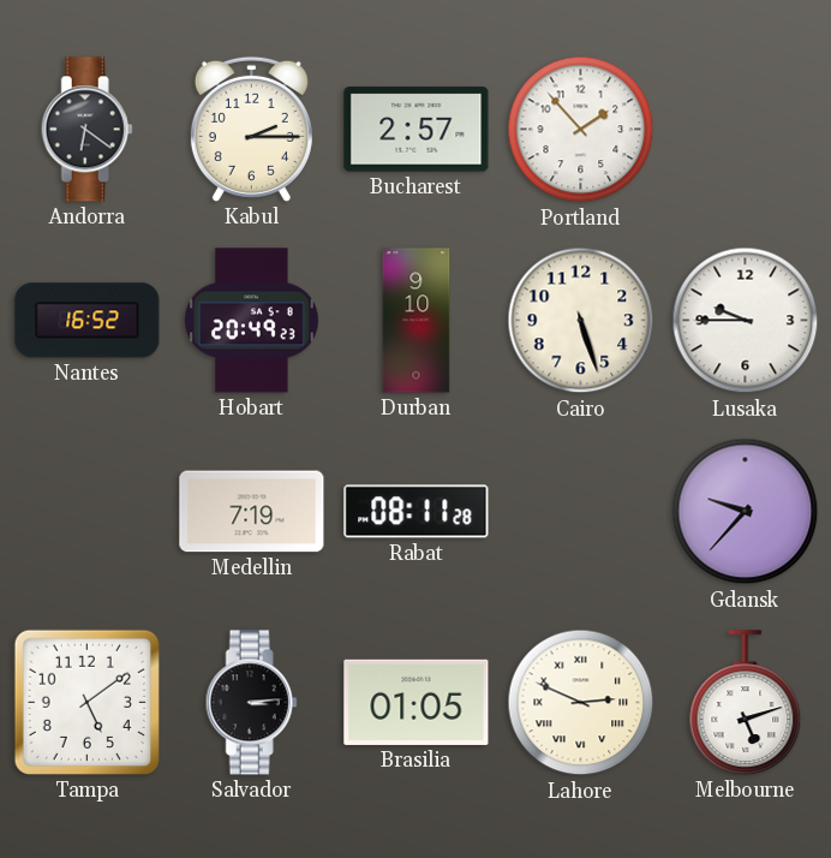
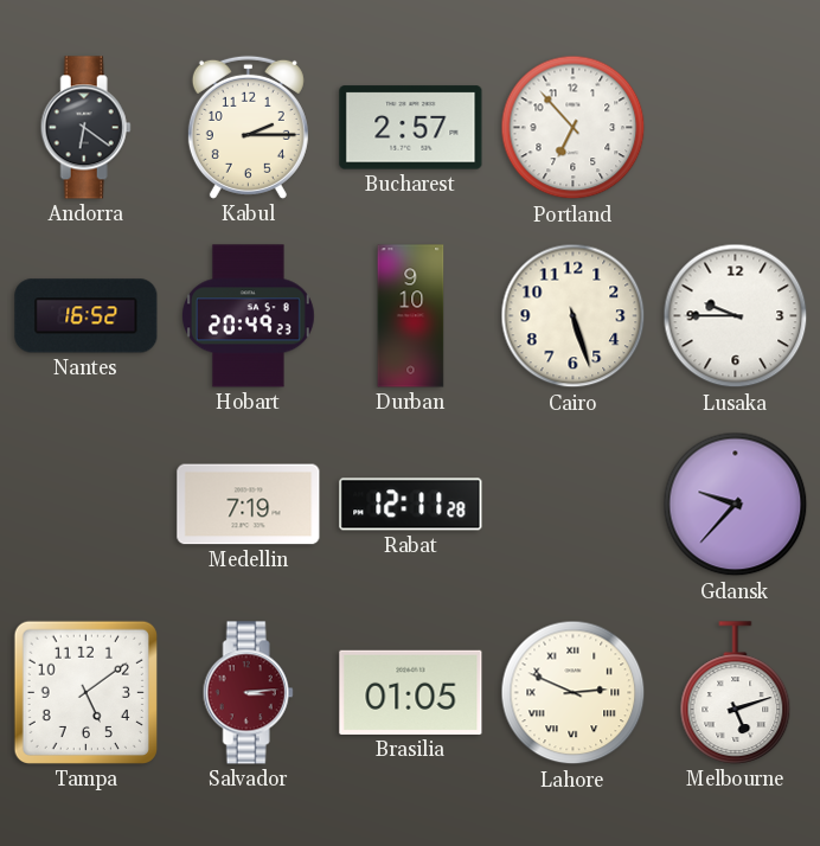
Portland: 1:53 -> 6:53 (574, 128)
Rabat: 08:11 -> 12:11 (411, 505)
Salvador dial: black -> burgundy (248, 693)
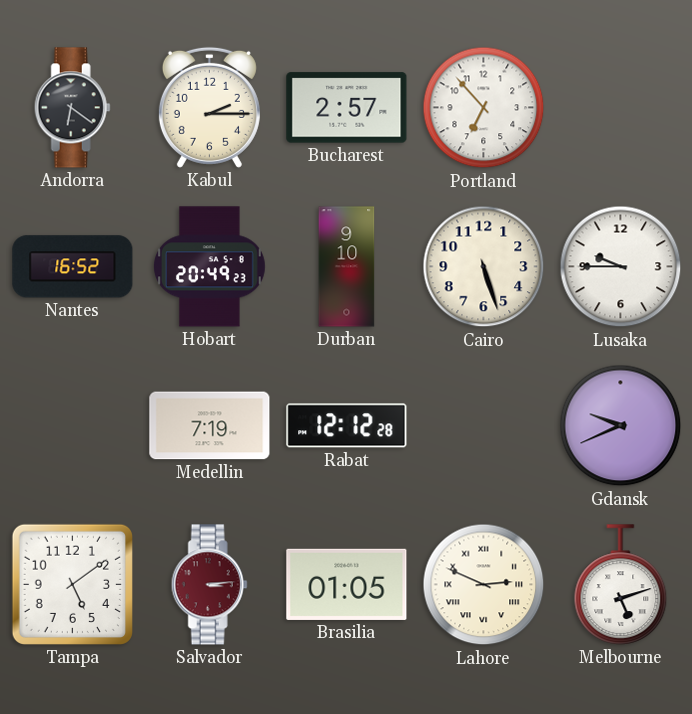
Rabat: 12:11 -> 12:12 (347, 426)
Gdansk: 9:37 -> 9:41 (621, 426)
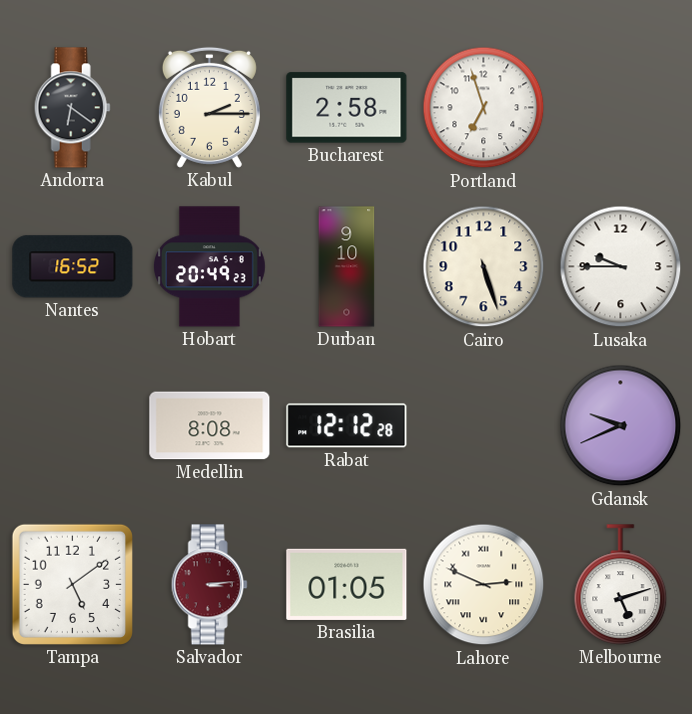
Bucharest: 2:57 -> 2:58 (347, 108)
Portland: 6:53 -> 6:57 (484, 108)
Medellin: 7:19 -> 8:08 (210, 426)
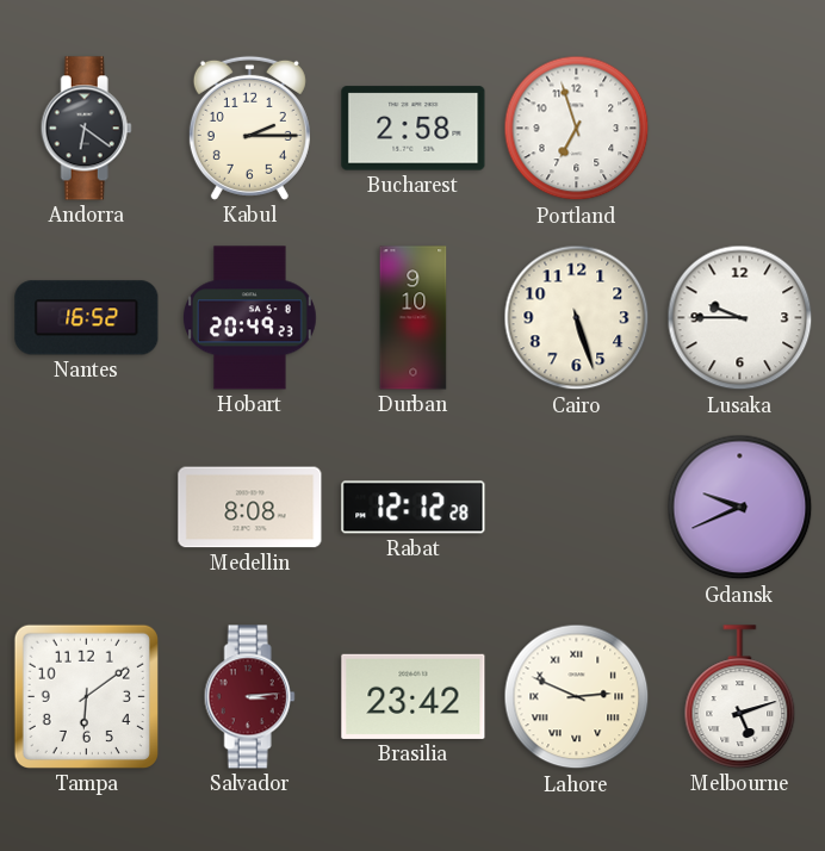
Tampa: 5:09 -> 6:09 (86, 696)
Brasilia: 01:05 -> 23:42 (414, 696)
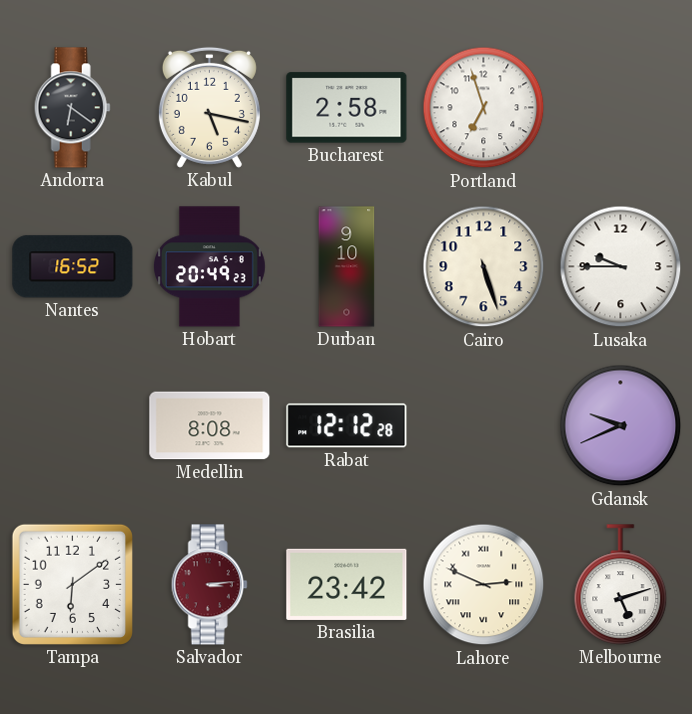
Kabul: 2:15 -> 5:17 (209, 107)
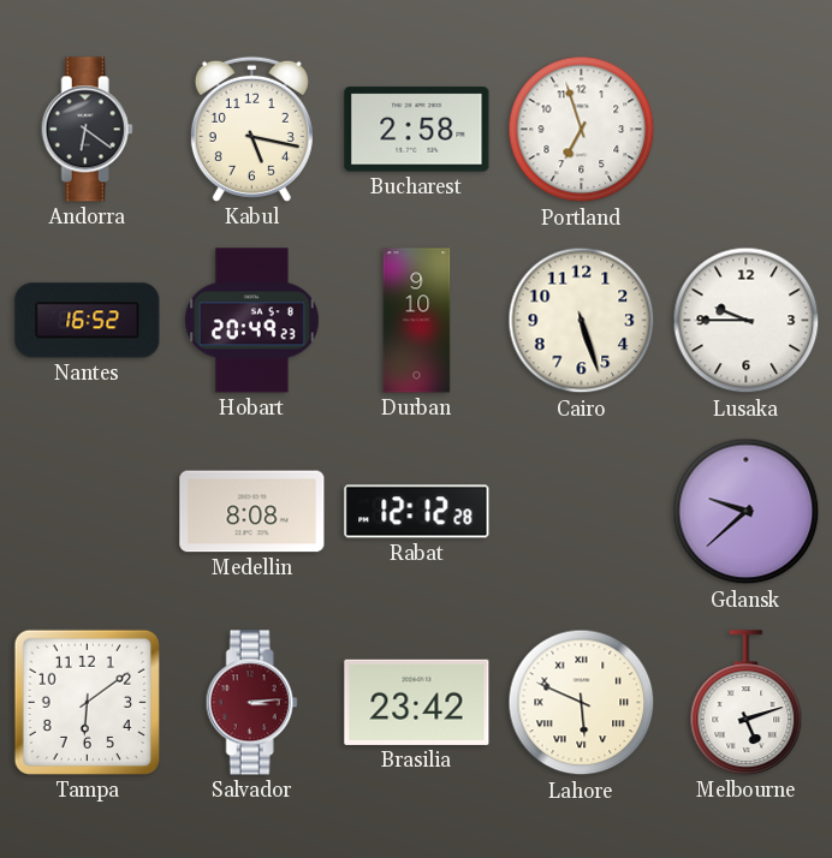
Gdansk: 9:41 -> 9:38 (747, 512)
Lahore: 2:49 -> 5:49 (582, 703)
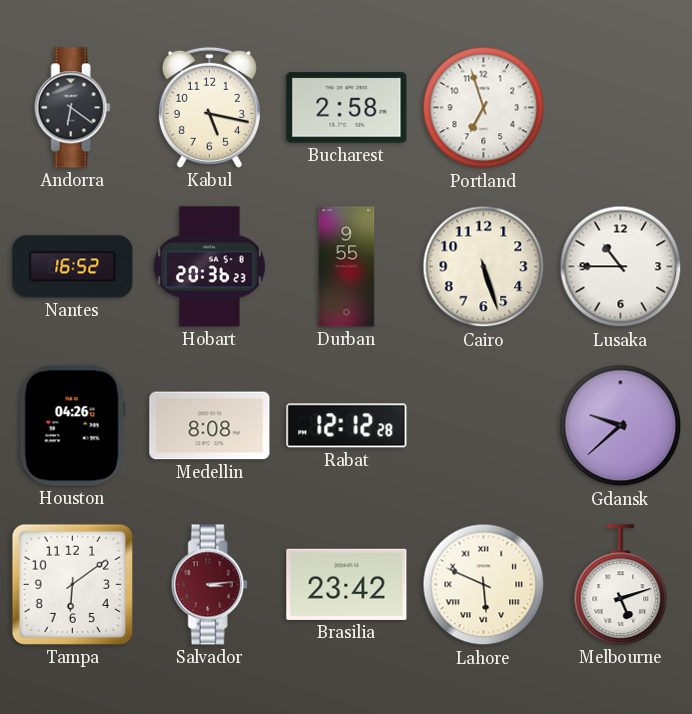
Hobart: 20:49 -> 20:36 (209, 267)
Durban: 9:10 -> 9:55 (347, 267)
Lusaka: 9:45 -> 10:45 (621, 267)
Houston: none -> 04:26 (72, 426)
